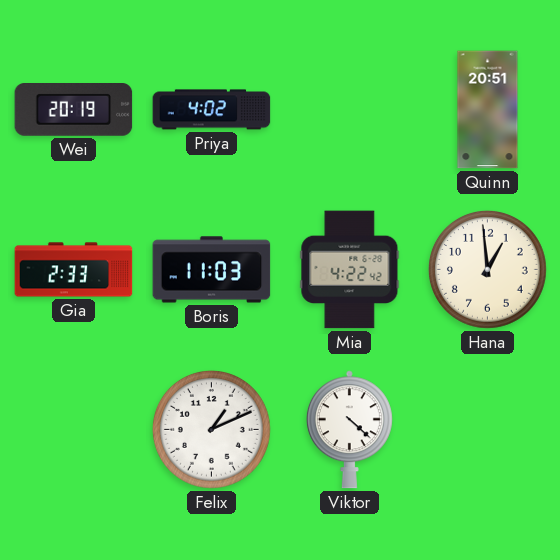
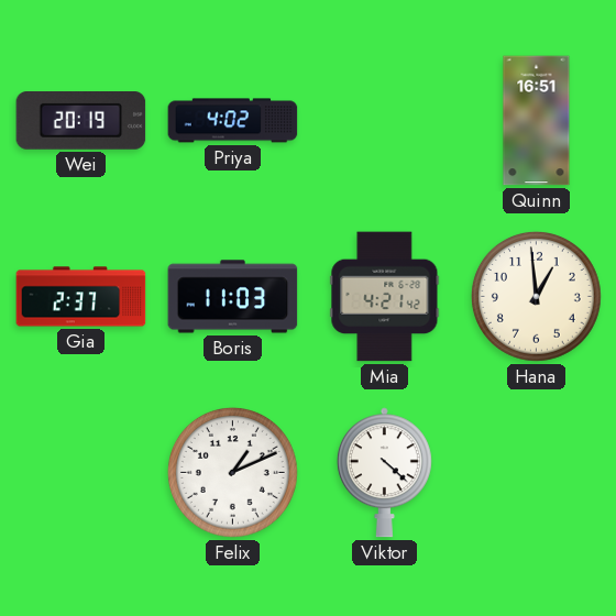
Quinn: 20:51 -> 16:51 (537, 121)
Gia: 2:33 -> 2:37 (81, 297)
Mia: 4:22 -> 4:21 (385, 297)
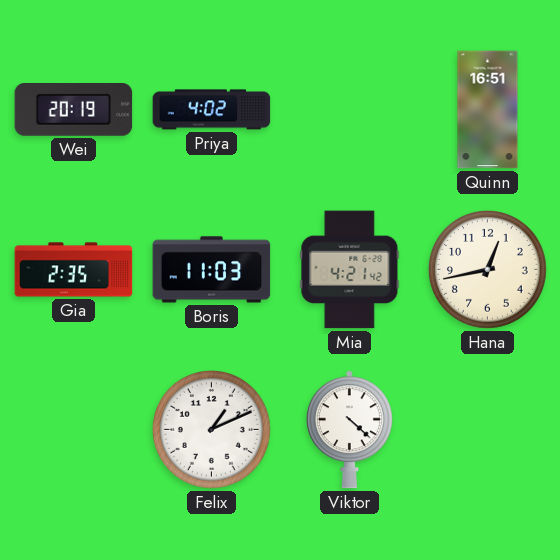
Gia: 2:37 -> 2:35 (74, 270)
Hana: 12:59 -> 12:43 (487, 269)
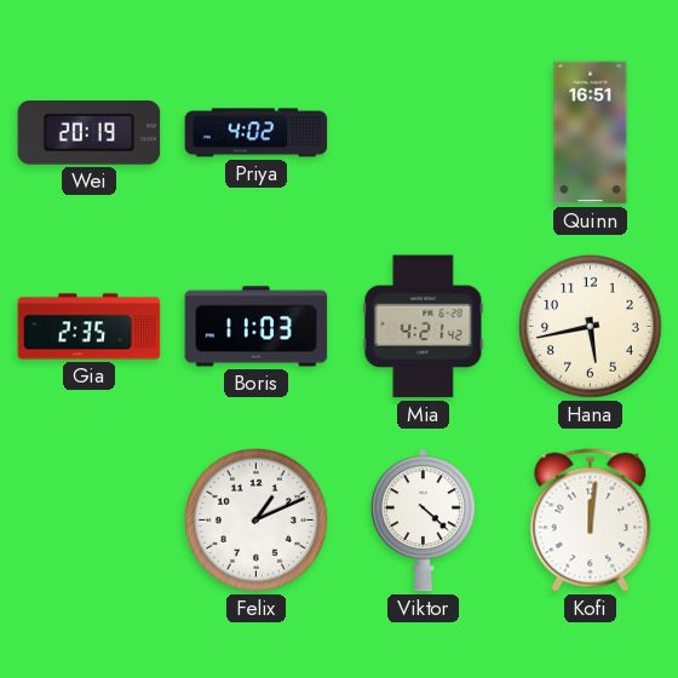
Hana: 12:43 -> 5:43 (590, 326)
Kofi: none -> 12:01 (591, 521)
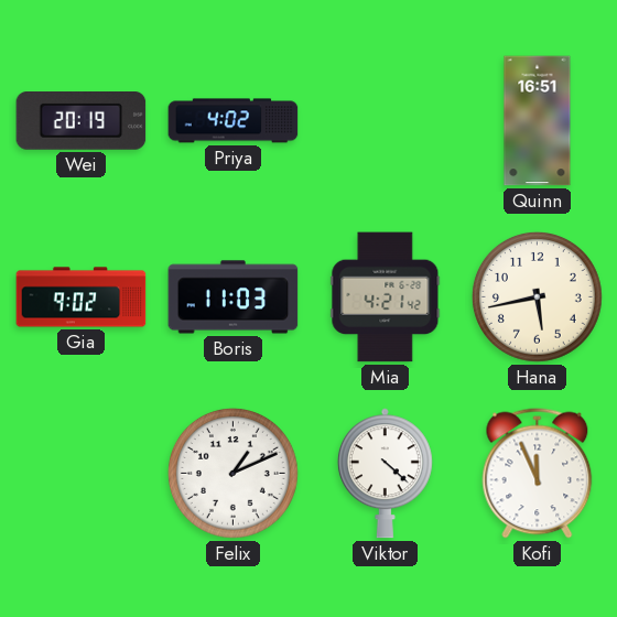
Gia: 2:35 -> 9:02 (82, 297)
Kofi: 12:01 -> 11:56 (538, 474)
